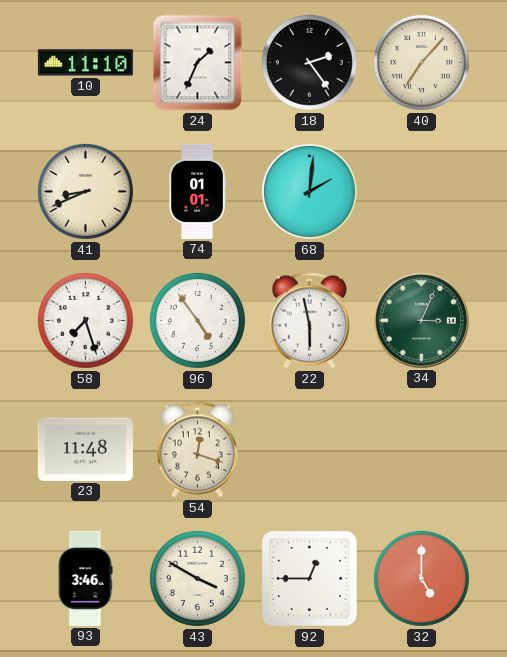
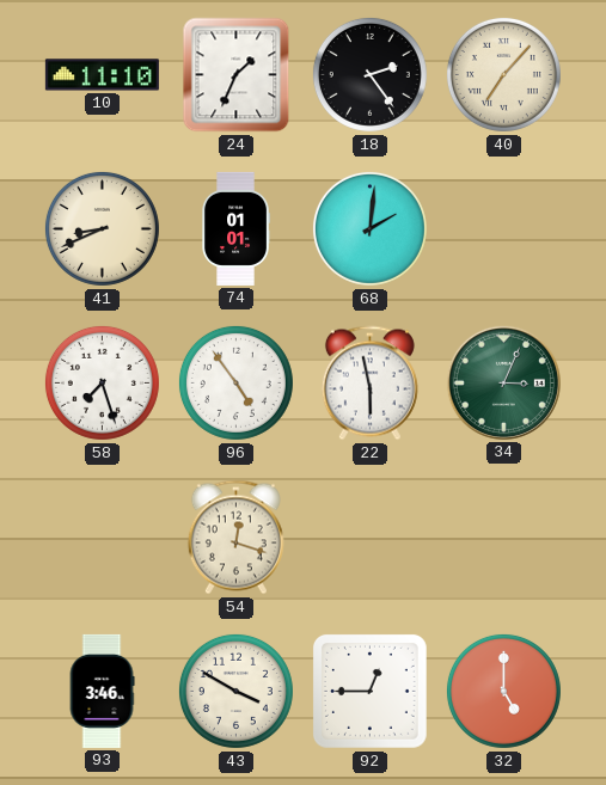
23: 11:48 -> none (85, 449)
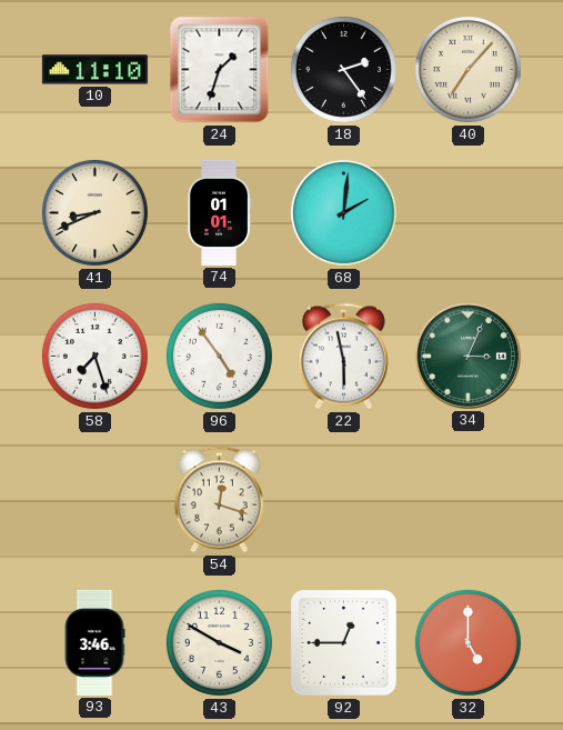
24: 1:34 -> 1:33 (220, 70)
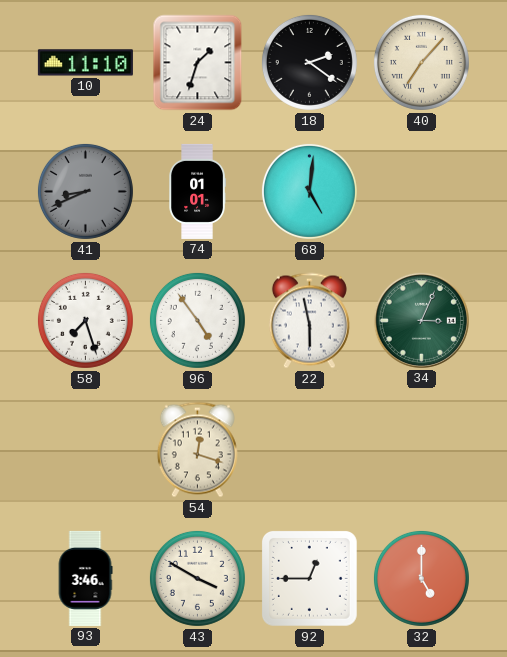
18: 2:24 -> 2:21 (309, 62)
41 dial: cream -> grey (85, 191)
68: 2:01 -> 5:01 (309, 191)
